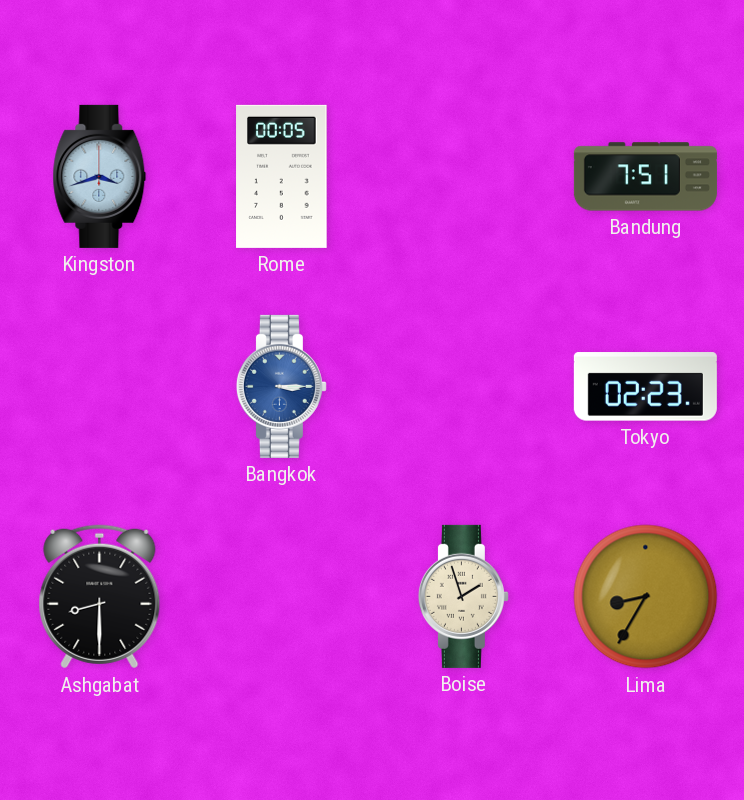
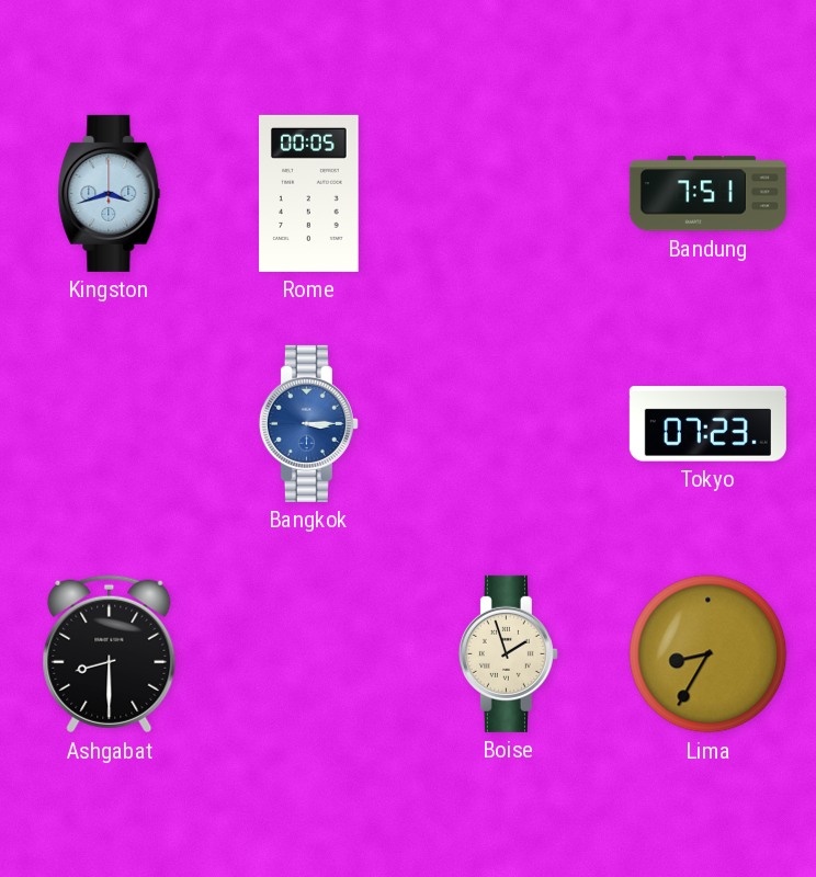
Tokyo: 02:23 -> 07:23 (707, 424)
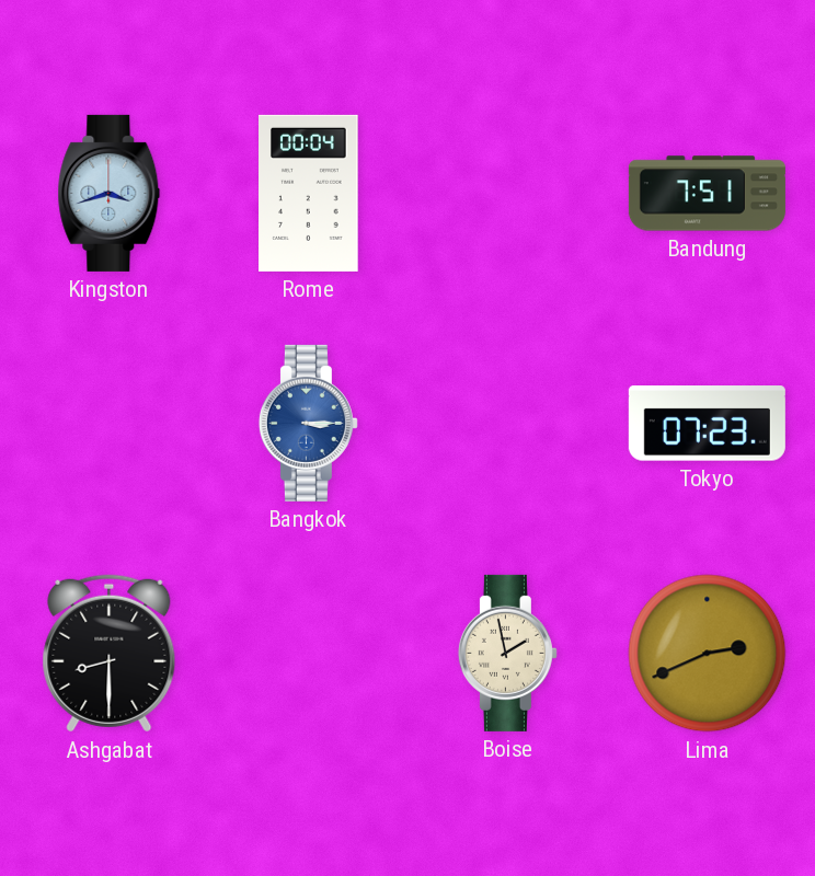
Rome: 00:05 -> 00:04 (309, 193)
Boise: 1:57 -> 1:58 (507, 653)
Lima: 8:35 -> 2:41 (708, 654)
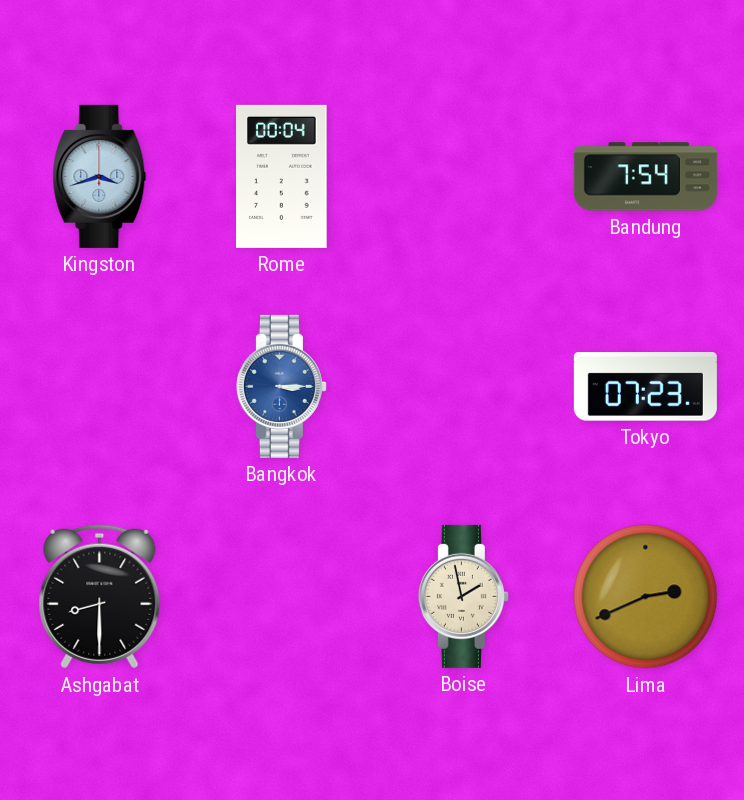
Bandung: 7:51 -> 7:54 (645, 177)
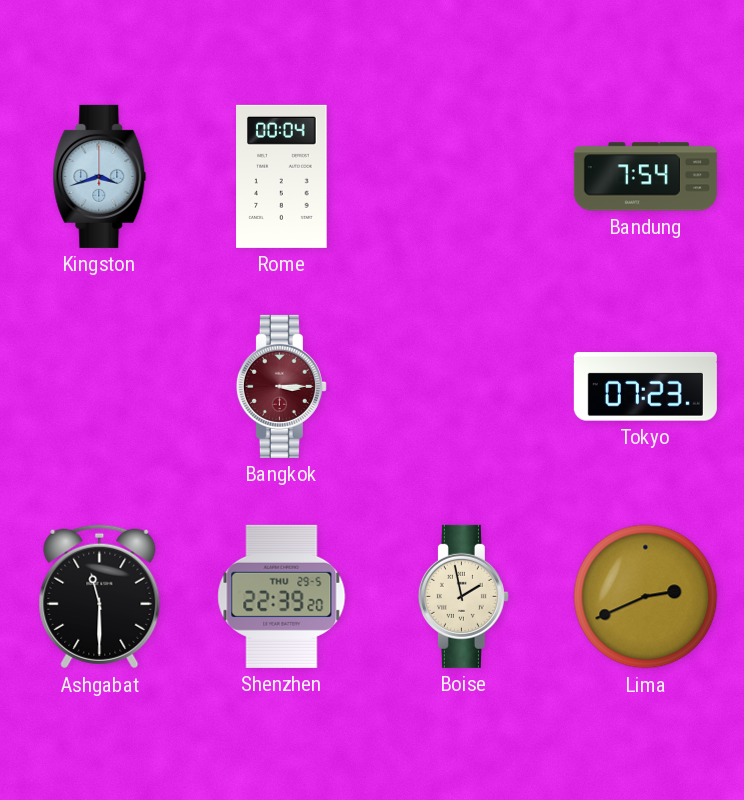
Bangkok dial: blue -> burgundy (281, 386)
Ashgabat: 8:30 -> 11:30 (100, 597)
Shenzhen: none -> 22:39 (282, 596)
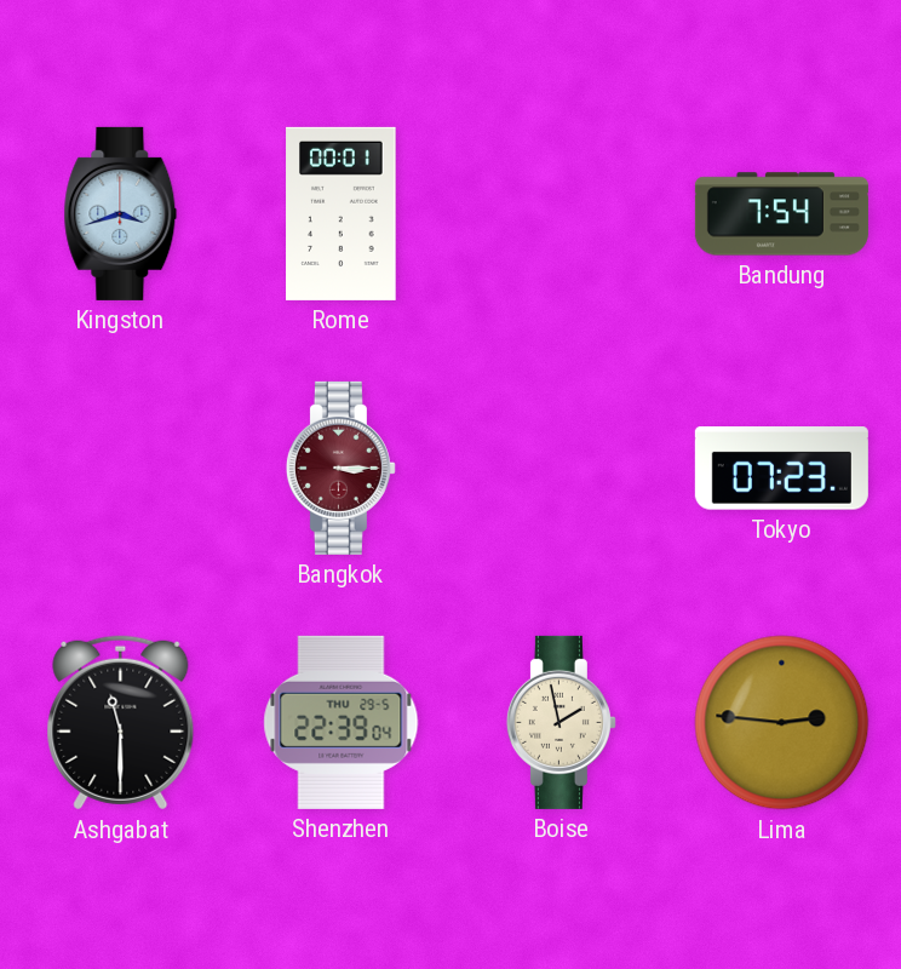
Rome: 00:04 -> 00:01 (342, 213)
Shenzhen: 22:39:20 -> 22:39:04 (342, 722)
Lima: 2:41 -> 2:46 (782, 723)
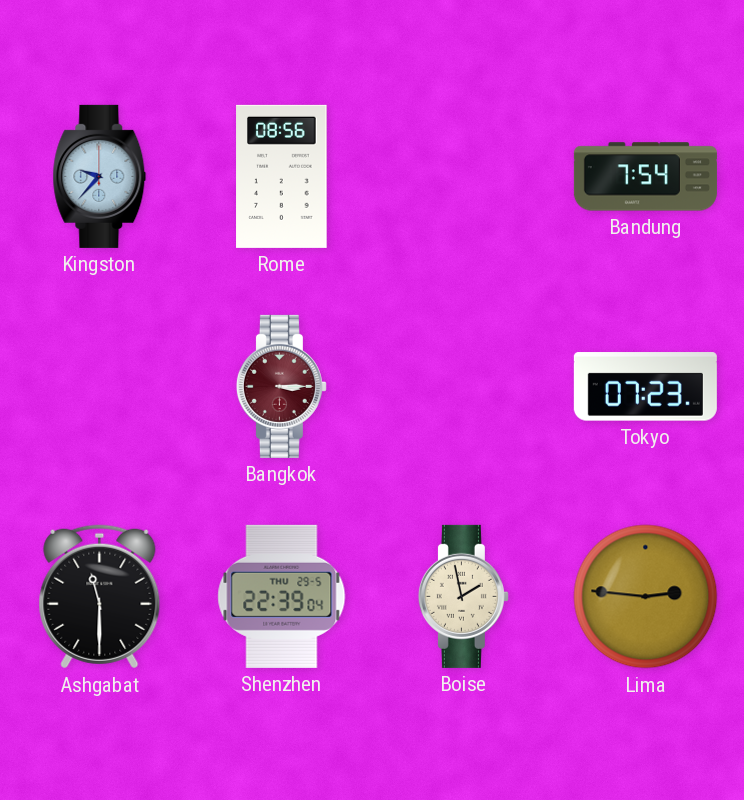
Kingston: 3:42 -> 9:37 (100, 176)
Rome: 00:01 -> 08:56 (282, 176)
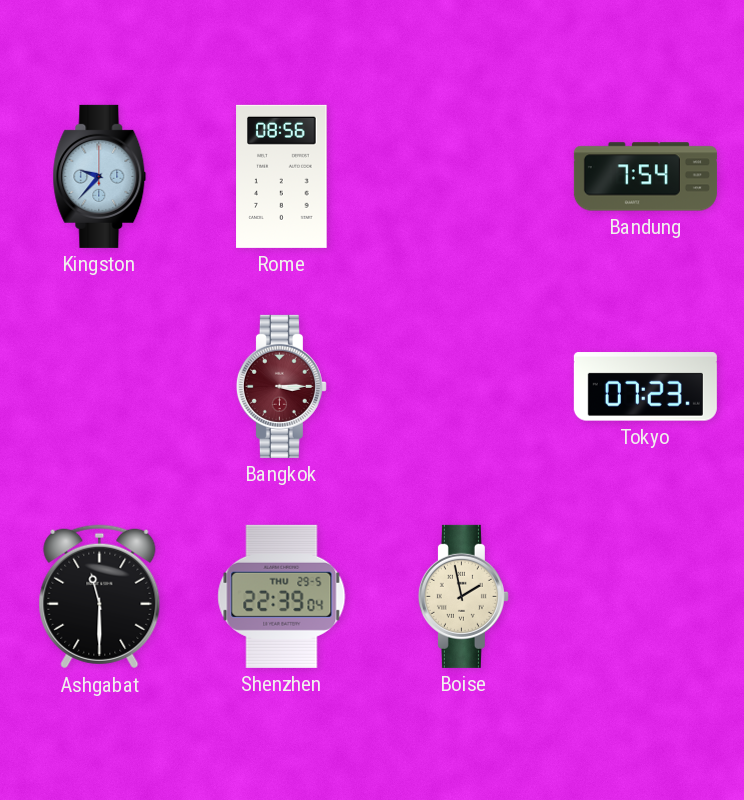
Lima: 2:46 -> none (646, 597)
